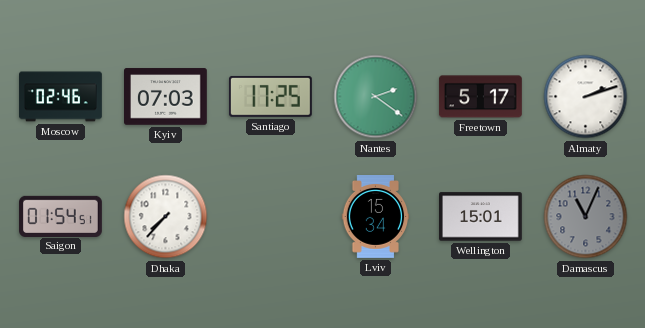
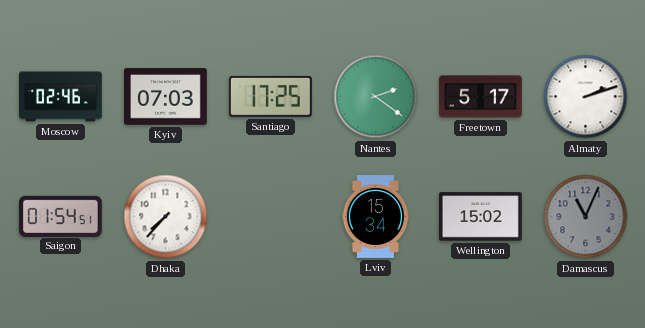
Wellington: 15:01 -> 15:02 (481, 217)
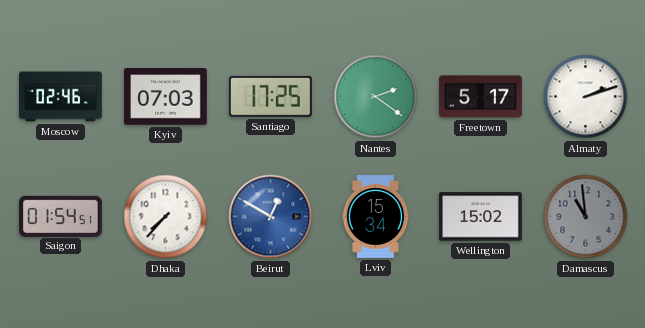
Beirut: none -> 12:50 (271, 217)
Damascus: 11:04 -> 10:59 (586, 217)
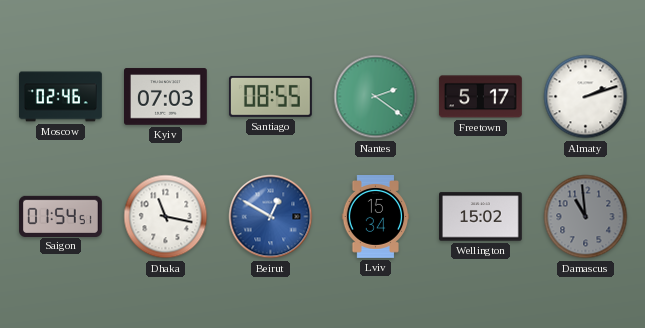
Santiago: 17:25 -> 08:55 (270, 96)
Dhaka: 7:37 -> 11:17 (166, 217)
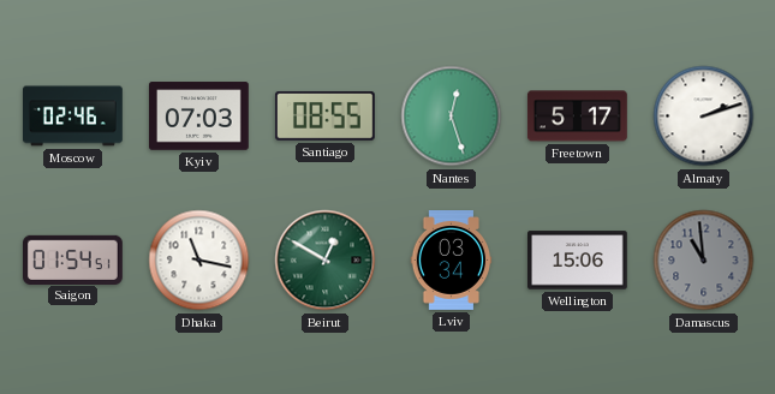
Nantes: 2:21 -> 12:27 (452, 117)
Beirut dial: blue -> green (326, 261)
Lviv: 15:34 -> 03:34 (452, 261)
Wellington: 15:02 -> 15:06 (578, 261)
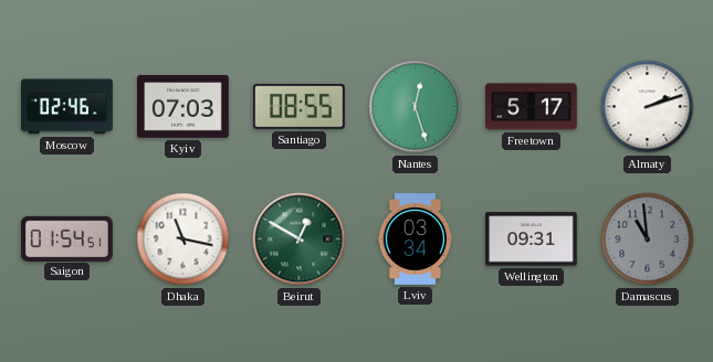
Wellington: 15:06 -> 09:31 (532, 239)
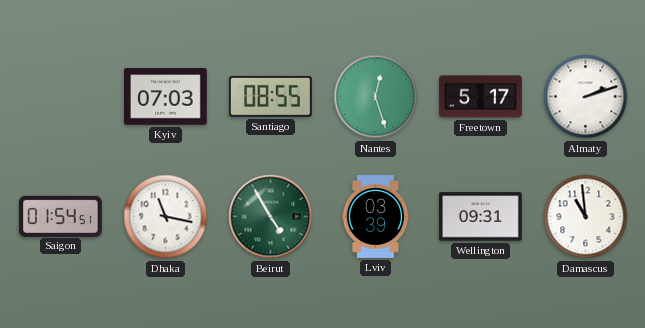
Moscow: 02:46 -> none (67, 107)
Beirut: 12:50 -> 4:55 (271, 217)
Lviv: 03:34 -> 03:39 (376, 217)
Damascus dial: grey -> white (586, 217)
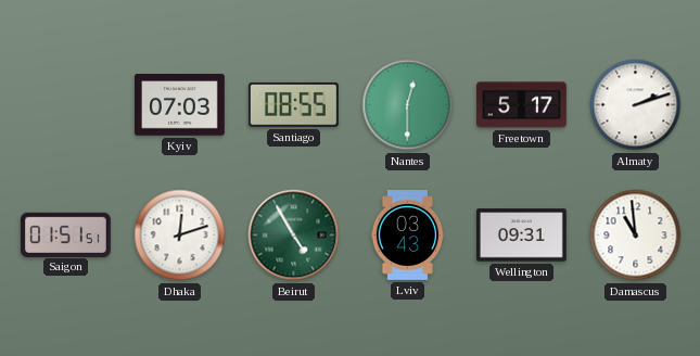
Nantes: 12:27 -> 12:30 (408, 105)
Saigon: 01:54 -> 01:51 (66, 234)
Dhaka: 11:17 -> 12:12 (180, 236)
Lviv: 03:39 -> 03:43 (408, 236)
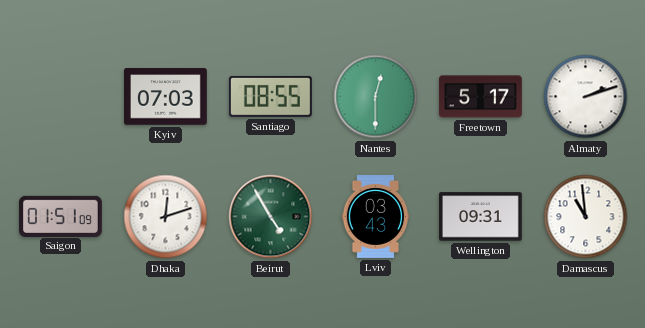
Saigon: 01:51:51 -> 01:51:09 (61, 216)
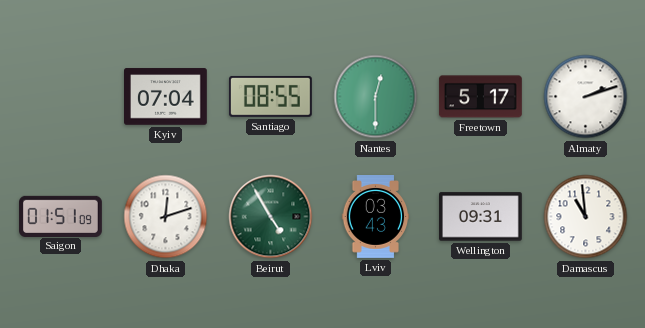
Kyiv: 07:03 -> 07:04 (166, 97)
